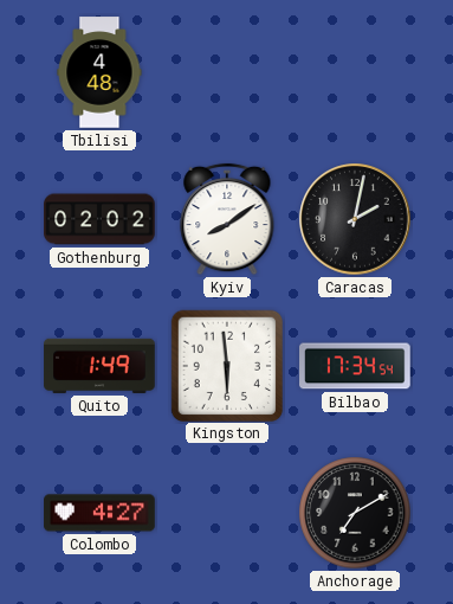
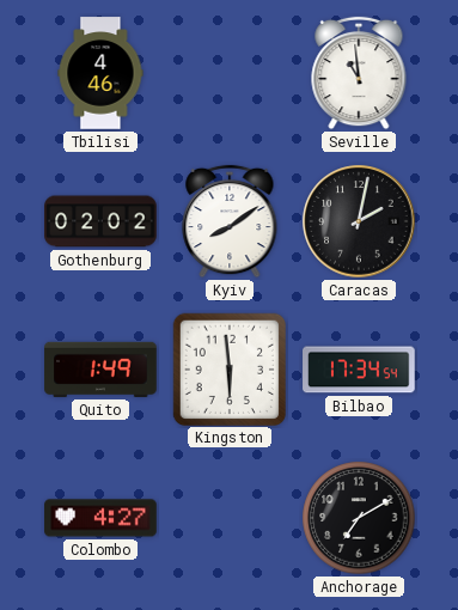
Tbilisi: 4:48 -> 4:46 (100, 73)
Seville: none -> 10:59 (359, 73)
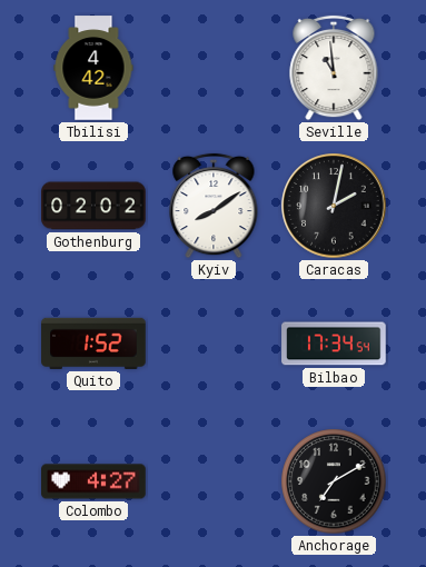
Tbilisi: 4:46 -> 4:42 (93, 68)
Quito: 1:49 -> 1:52 (93, 344)
Kingston: 5:59 -> none (228, 368)
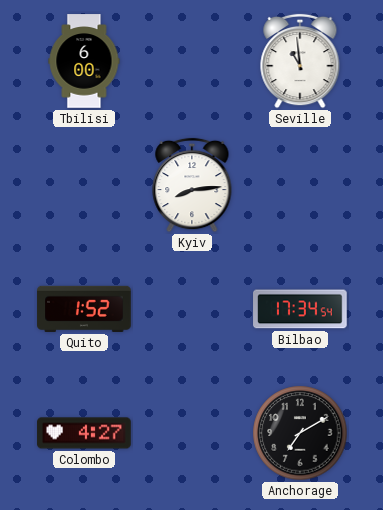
Tbilisi: 4:42 -> 6:00 (84, 61)
Gothenburg: 02:02 -> none (93, 206)
Kyiv: 8:09 -> 8:14 (192, 185)
Caracas: 2:02 -> none (334, 206)
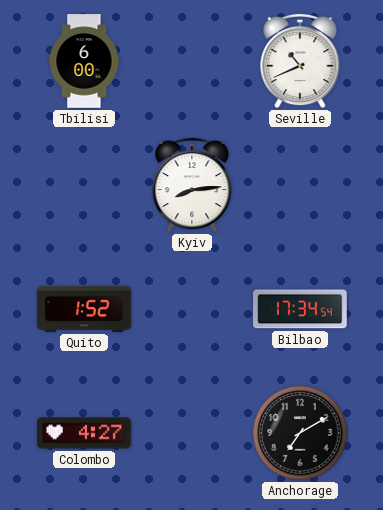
Seville: 10:59 -> 10:41 (300, 61)
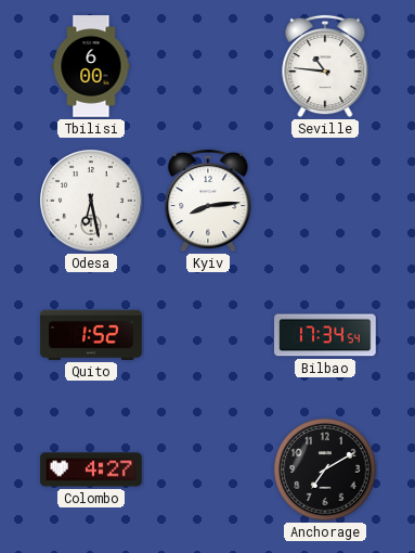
Seville: 10:41 -> 10:46 (325, 66)
Odesa: none -> 6:28 (91, 201)
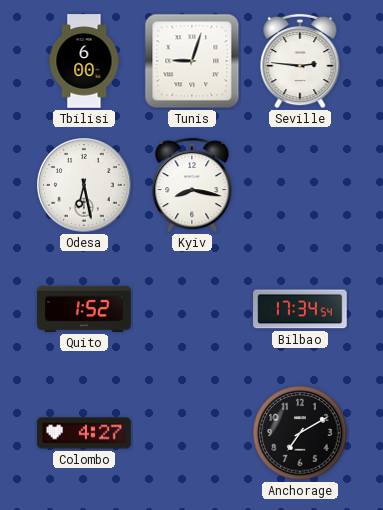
Tunis: none -> 9:03 (192, 61)
Seville: 10:46 -> 2:46 (300, 61)
Kyiv: 8:14 -> 8:17 (192, 185)
